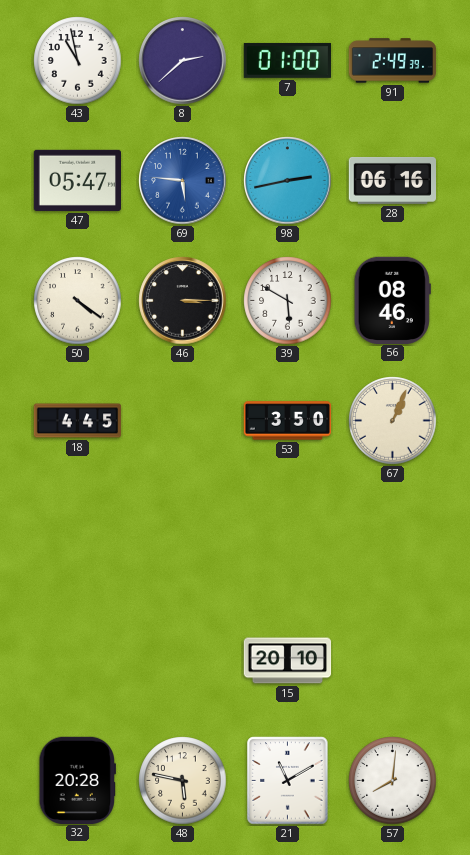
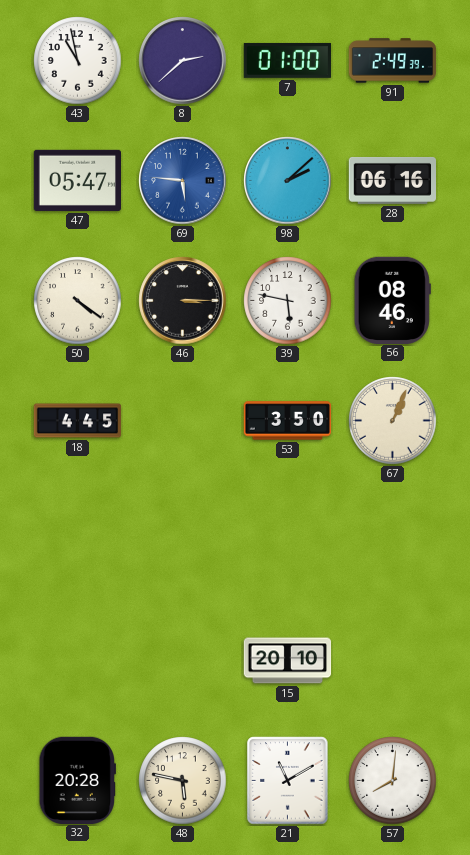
98: 2:43 -> 2:08 (288, 181)
39: 5:50 -> 5:47 (288, 301)
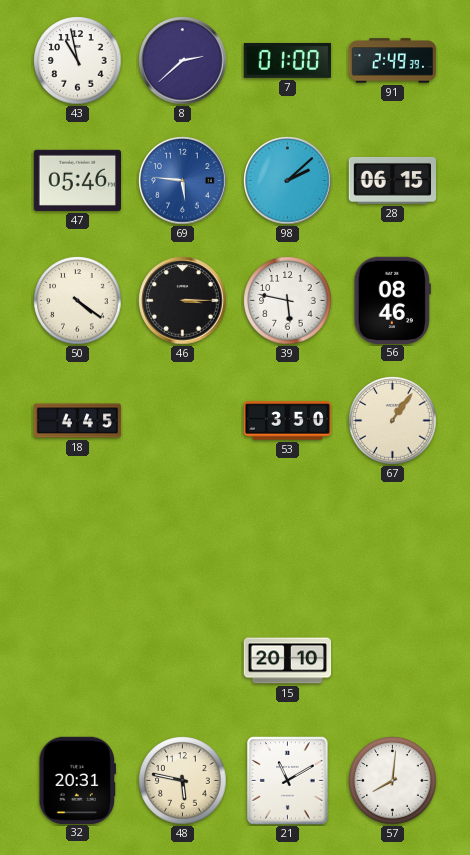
47: 05:47 -> 05:46 (77, 180)
28: 06:16 -> 06:15 (392, 180)
67: 1:04 -> 1:06 (393, 421)
32: 20:28 -> 20:31 (77, 780)
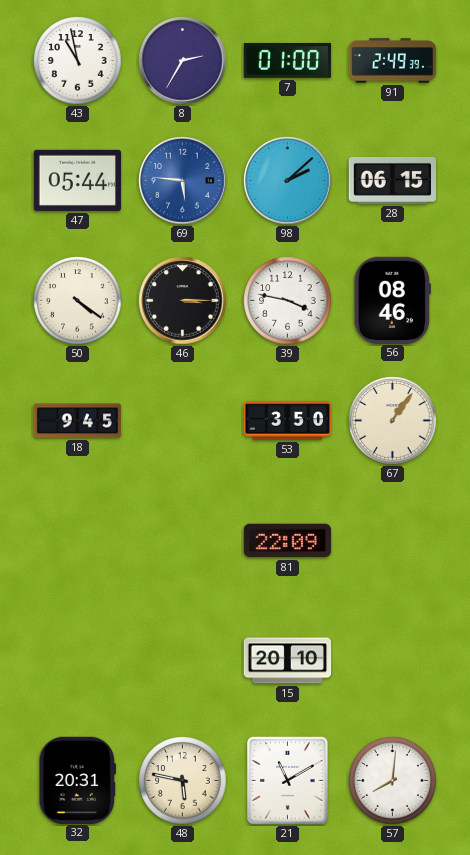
8: 2:38 -> 2:35 (183, 61)
47: 05:46 -> 05:44 (77, 180)
39: 5:47 -> 3:47 (288, 301)
18: 4:45 -> 9:45 (78, 421)
81: none -> 22:09 (287, 541)
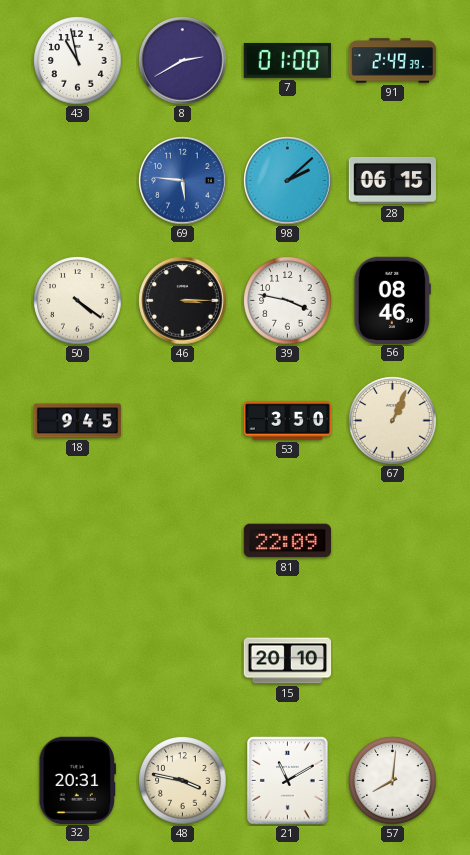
8: 2:35 -> 2:40 (183, 61)
47: 05:44 -> none (77, 180)
67: 1:06 -> 1:04 (393, 421)
48: 5:47 -> 3:47 (183, 781)
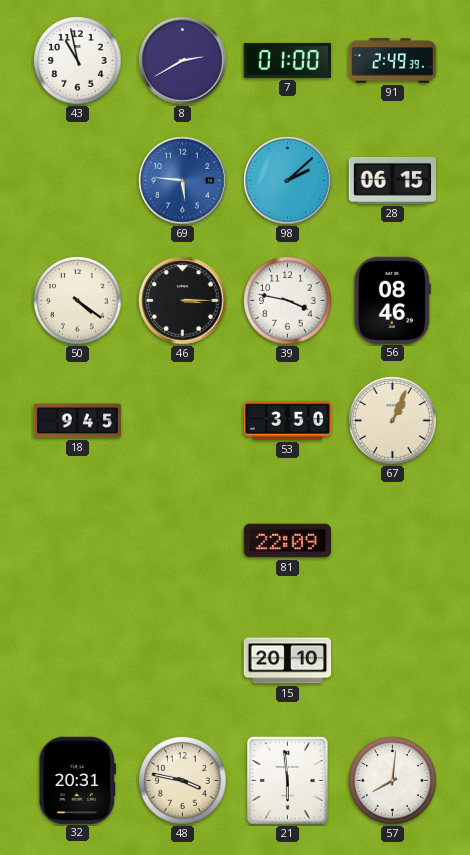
21: 11:10 -> 5:59 (288, 781)
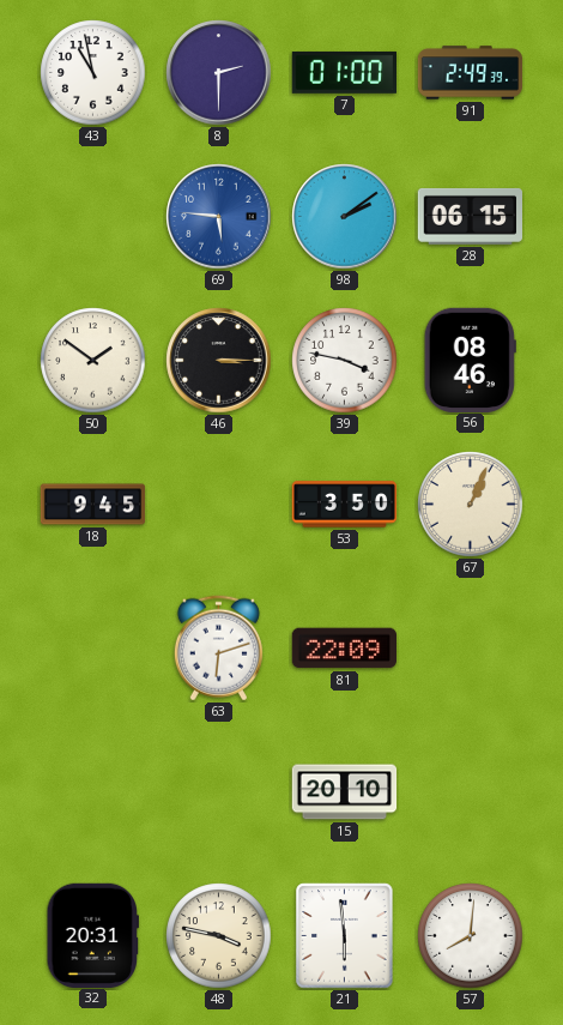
8: 2:40 -> 2:30 (219, 73)
98: 2:08 -> 2:09 (345, 217)
50: 4:21 -> 1:51 (93, 361)
63: none -> 6:12 (218, 649)
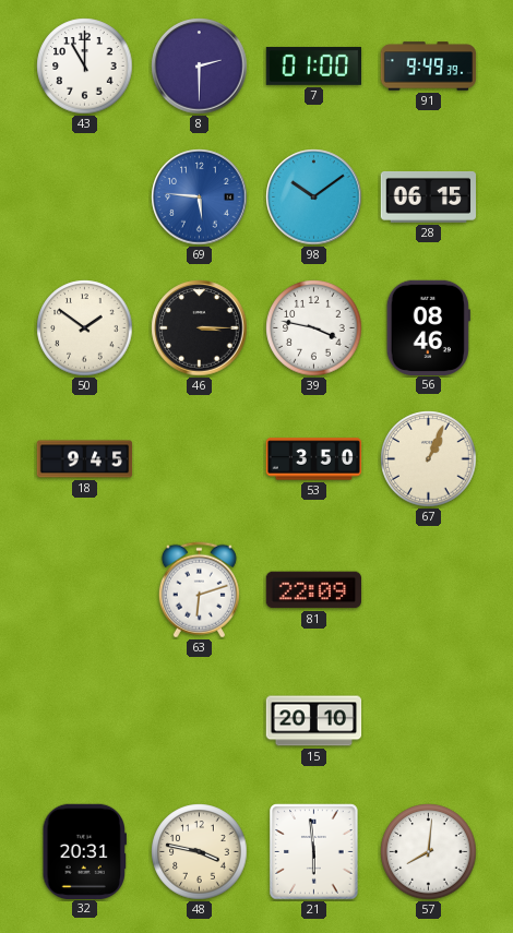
43: 10:58 -> 11:00 (85, 67)
91: 2:49 -> 9:49 (429, 67)
98: 2:09 -> 10:09 (314, 198)
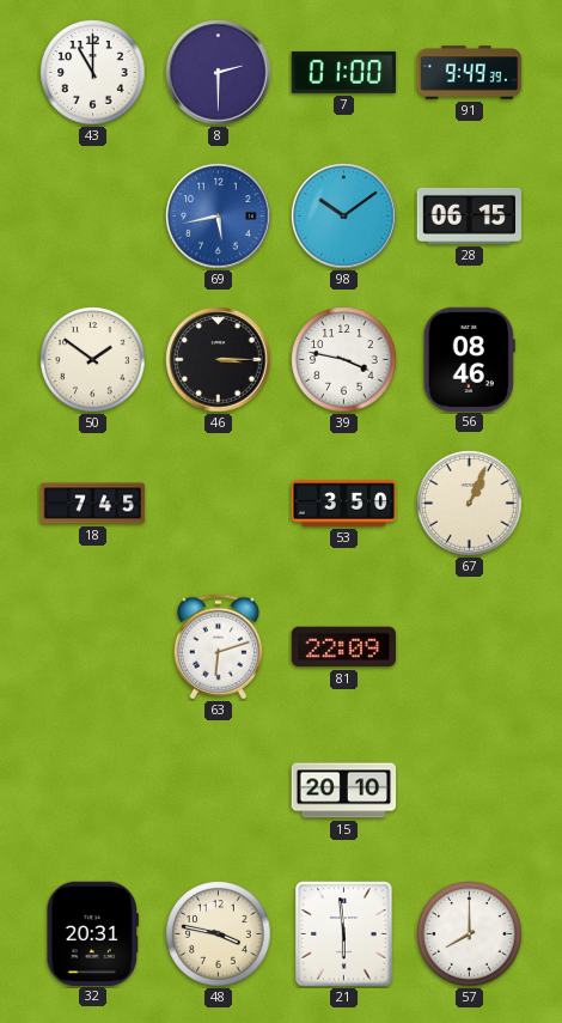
69: 5:46 -> 5:43 (219, 217)
18: 9:45 -> 7:45 (93, 504)
57: 8:01 -> 8:00 (470, 934)
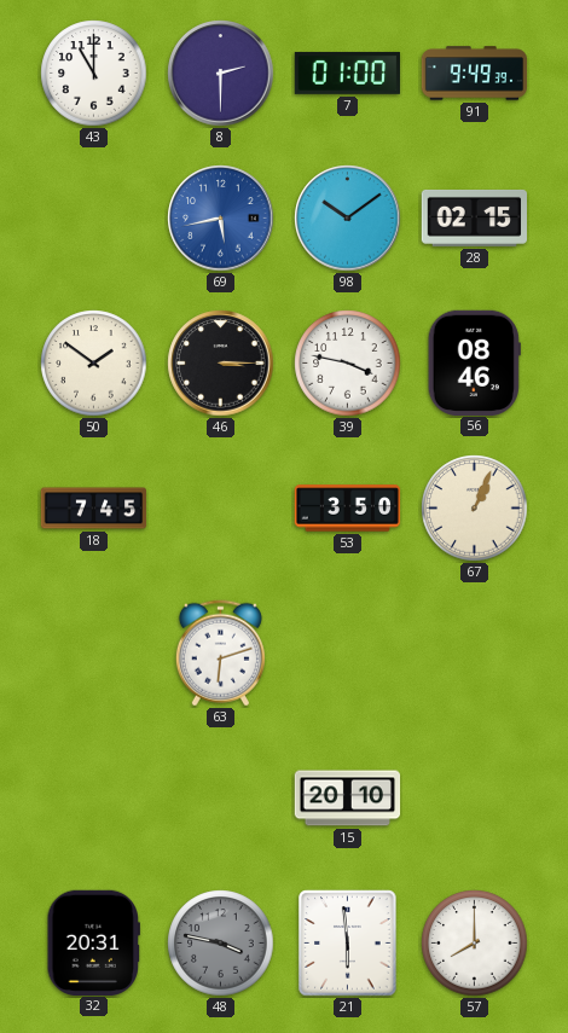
28: 06:15 -> 02:15 (474, 217)
81: 22:09 -> none (343, 647)
48 dial: cream -> grey (221, 944)
